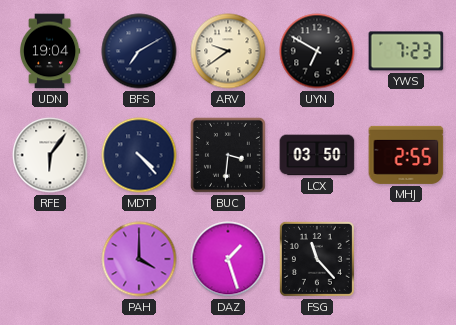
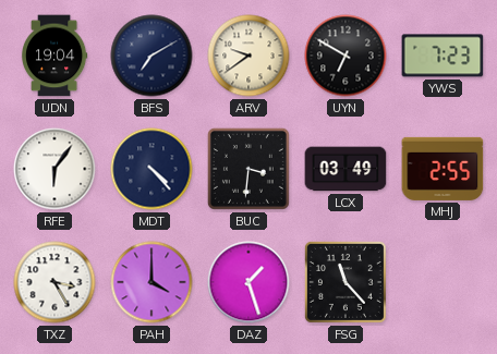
LCX: 03:50 -> 03:49 (346, 169)
TXZ: none -> 3:25 (54, 282)
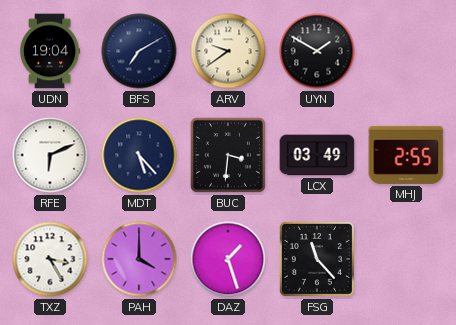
UYN: 6:50 -> 1:50 (317, 51)
YWS: 7:23 -> none (443, 56)
RFE: 6:06 -> 6:11 (50, 155)
MDT: 4:23 -> 5:23 (139, 155)
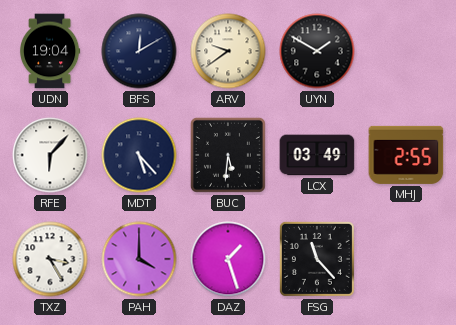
BFS: 7:10 -> 12:10 (139, 51)
RFE: 6:11 -> 6:07 (50, 155)
BUC: 3:31 -> 5:31 (228, 155)
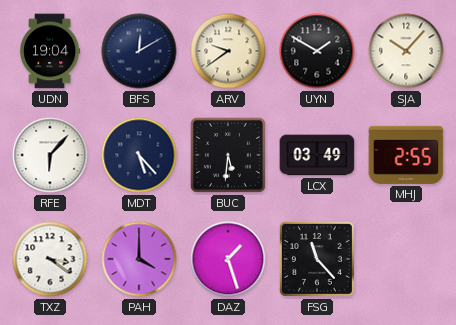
SJA: none -> 10:07 (406, 51)
TXZ: 3:25 -> 3:21 (50, 259)
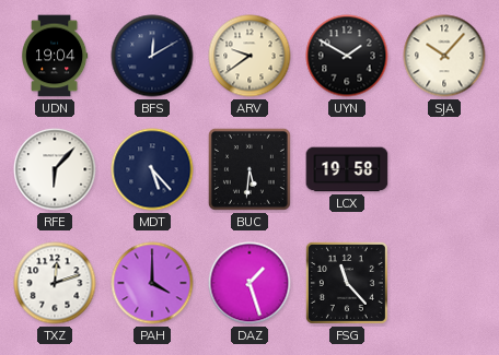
LCX: 03:49 -> 19:58 (347, 169)
MHJ: 2:55 -> none (406, 155)
TXZ: 3:21 -> 12:12 (55, 283)
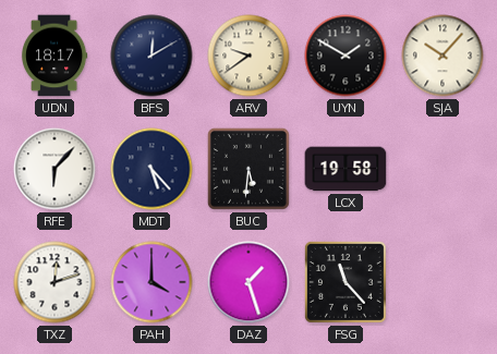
UDN: 19:04 -> 18:17 (54, 56)
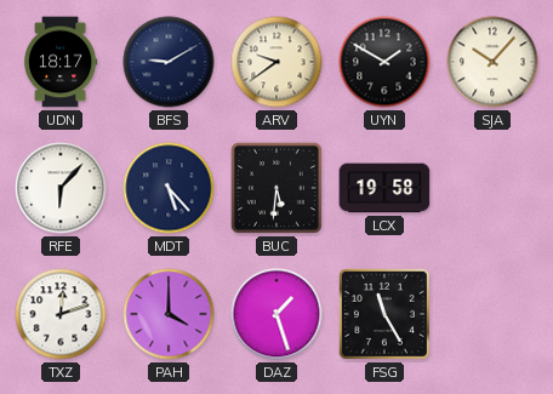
BFS: 12:10 -> 9:10 (169, 62)
FSG: 11:23 -> 11:25 (384, 314)
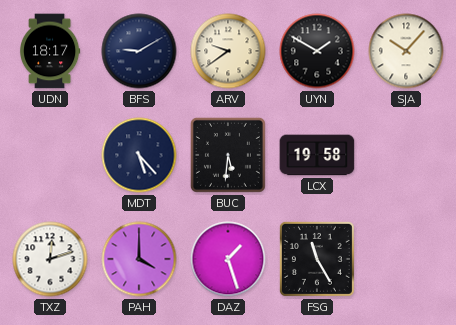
RFE: 6:07 -> none (61, 188)
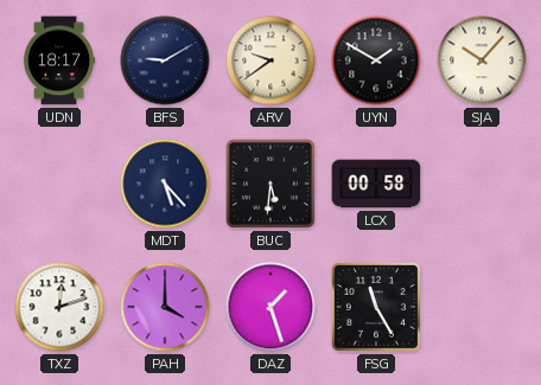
LCX: 19:58 -> 00:58 (376, 184)
